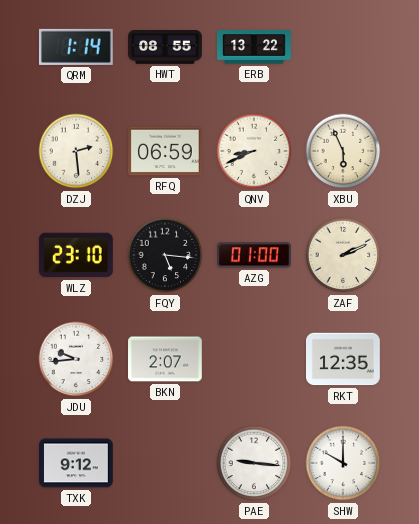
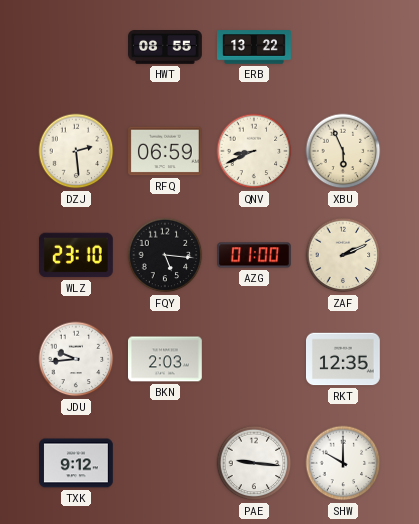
QRM: 1:14 -> none (76, 47)
BKN: 2:07 -> 2:03 (166, 359)
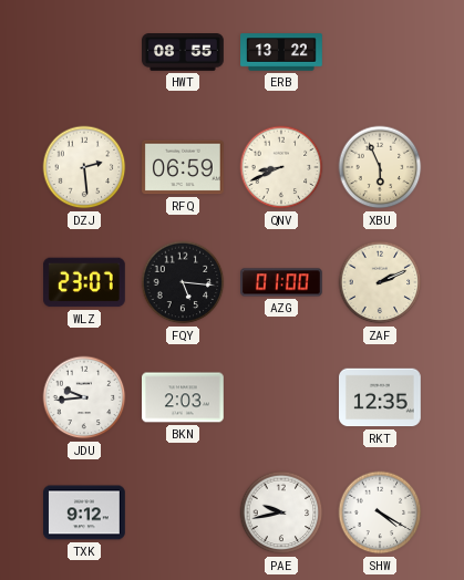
WLZ: 23:10 -> 23:07 (85, 282)
PAE: 9:16 -> 9:43 (281, 512)
SHW: 10:00 -> 4:20 (380, 512)
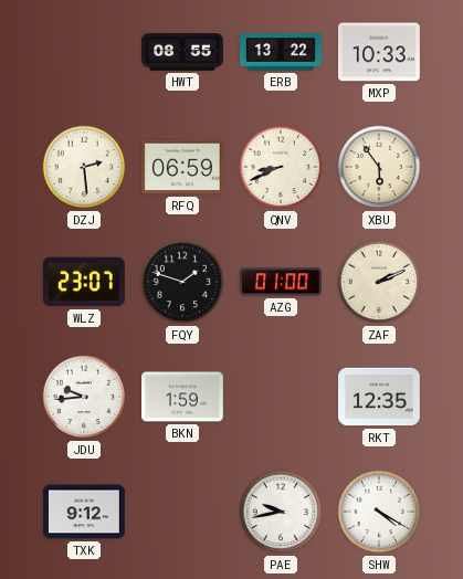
MXP: none -> 10:33 (380, 52)
XBU: 5:56 -> 5:54 (379, 167)
FQY: 5:16 -> 1:48 (182, 282)
BKN: 2:03 -> 1:59 (183, 397)
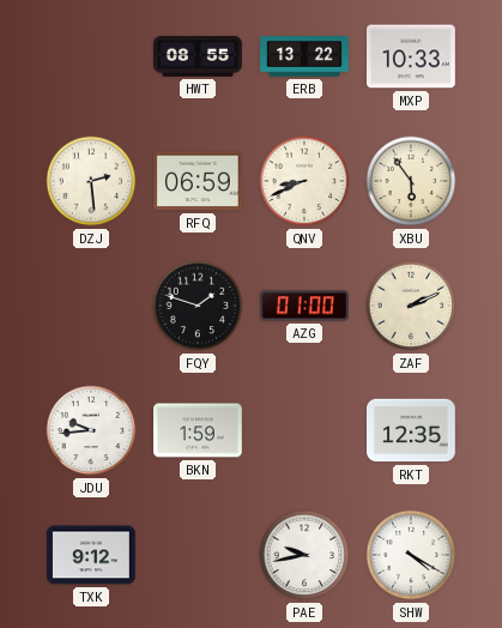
WLZ: 23:07 -> none (85, 282)
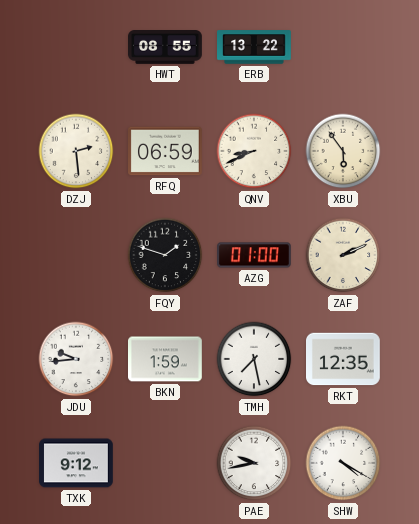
MXP: 10:33 -> none (412, 56)
TMH: none -> 7:28 (254, 359)
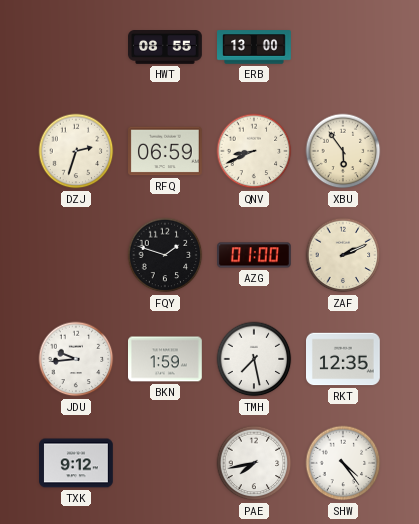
ERB: 13:22 -> 13:00 (254, 47)
DZJ: 2:29 -> 2:33 (76, 151)
PAE: 9:43 -> 7:43 (254, 463)
SHW: 4:20 -> 4:24 (343, 463)
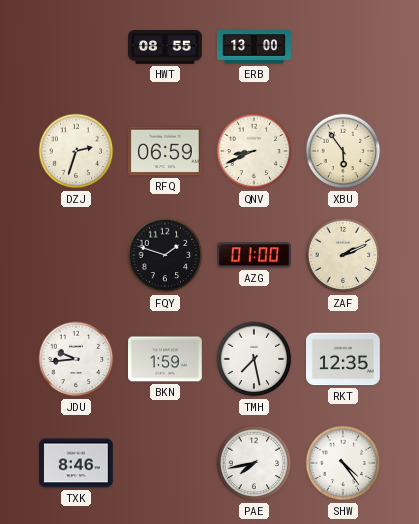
TXK: 9:12 -> 8:46 (77, 463)
